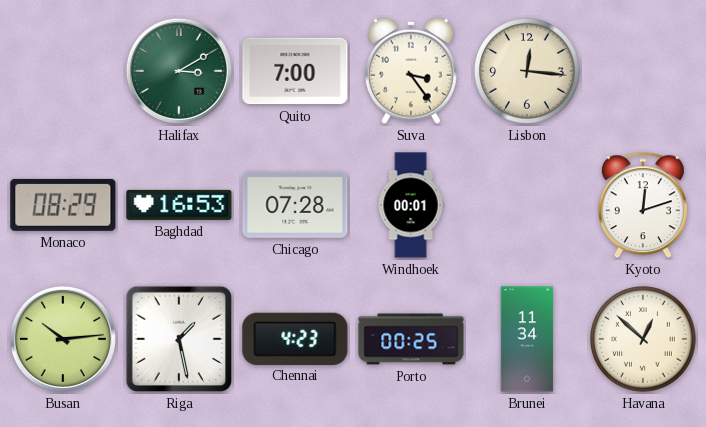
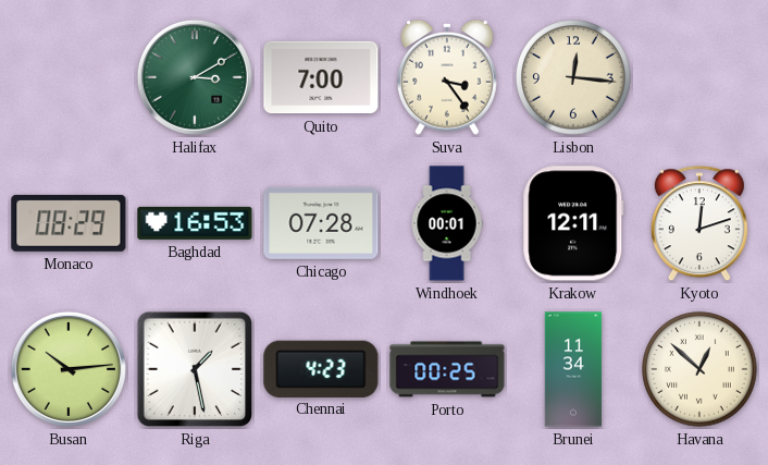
Krakow: none -> 12:11 (573, 223)
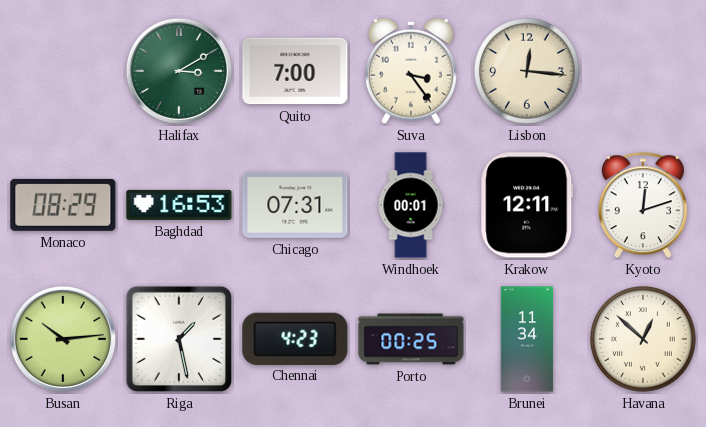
Chicago: 07:28 -> 07:31 (295, 205)
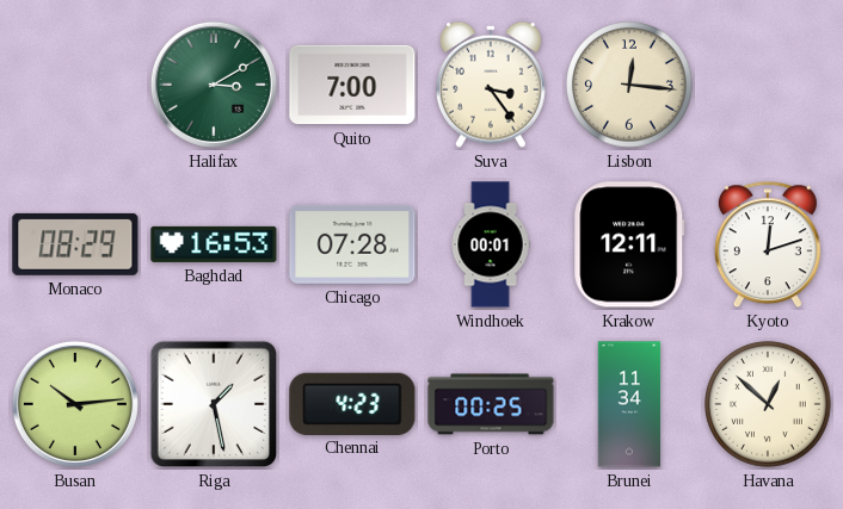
Chicago: 07:31 -> 07:28 (352, 244)
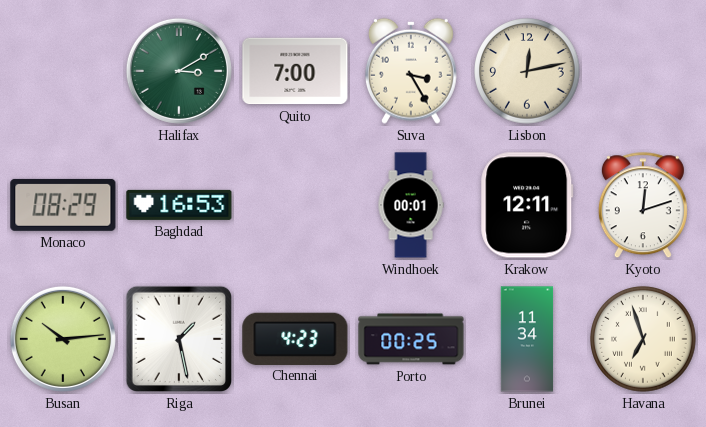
Suva: 3:24 -> 3:25 (411, 71)
Lisbon: 12:16 -> 12:13 (527, 71)
Chicago: 07:28 -> none (352, 244)
Havana: 12:52 -> 6:57 (643, 339)
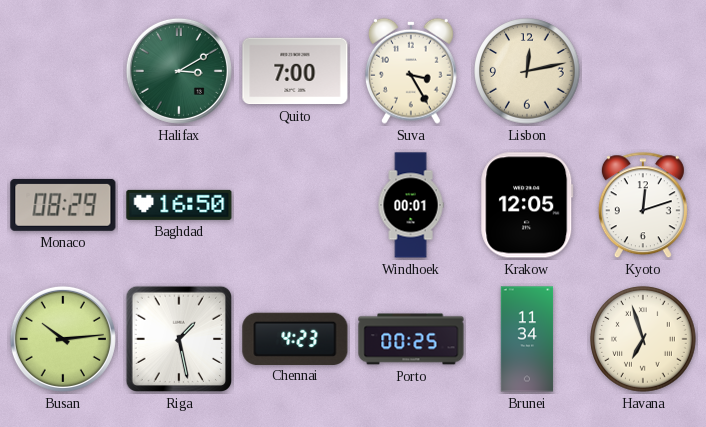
Baghdad: 16:53 -> 16:50 (179, 205)
Krakow: 12:11 -> 12:05 (527, 205)
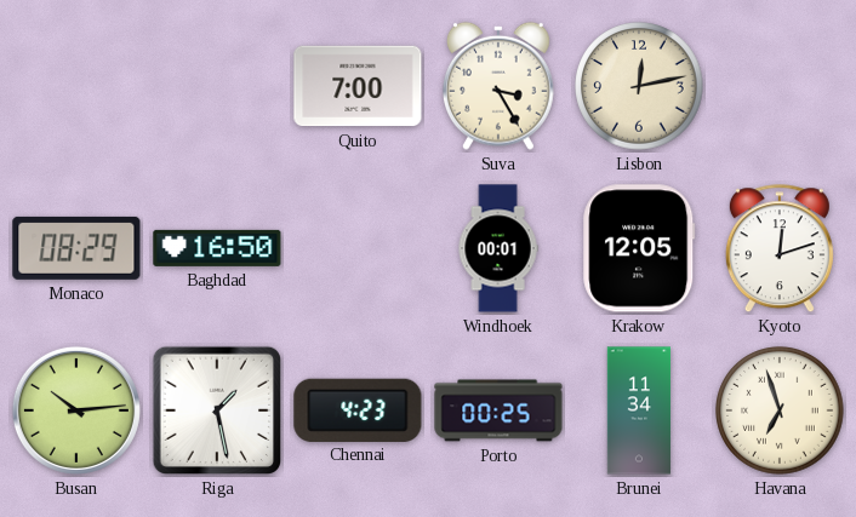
Halifax: 3:10 -> none (179, 71)
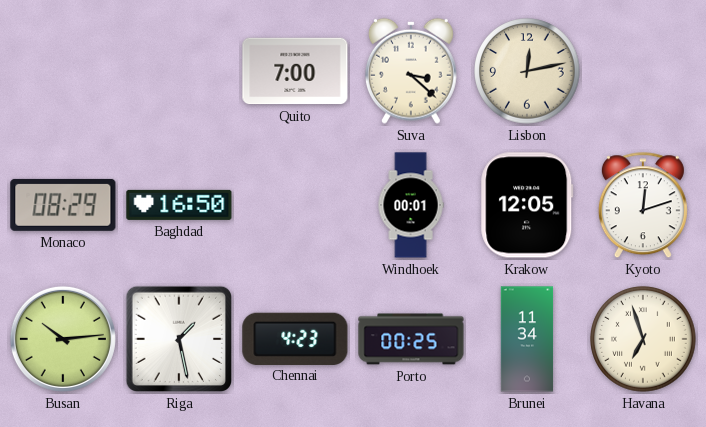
Suva: 3:25 -> 3:22 (411, 71)
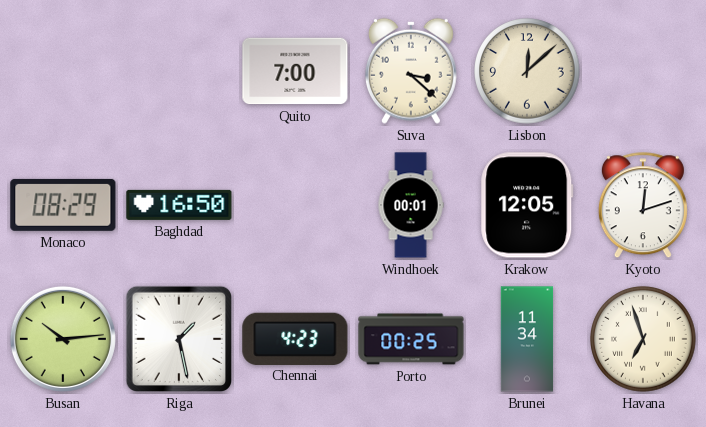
Lisbon: 12:13 -> 12:08 (527, 71)
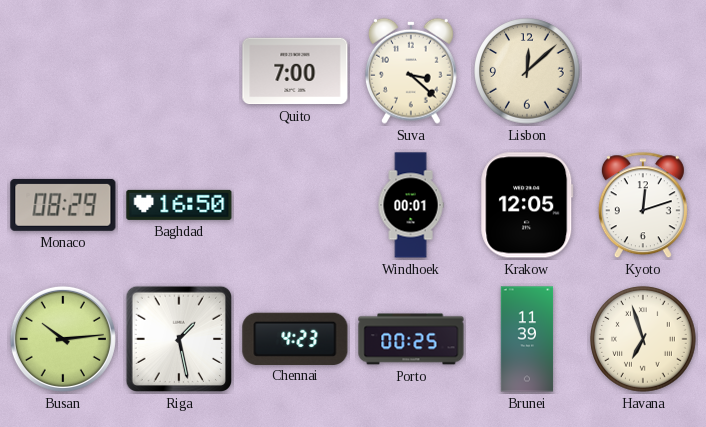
Brunei: 11:34 -> 11:39 (527, 339)
